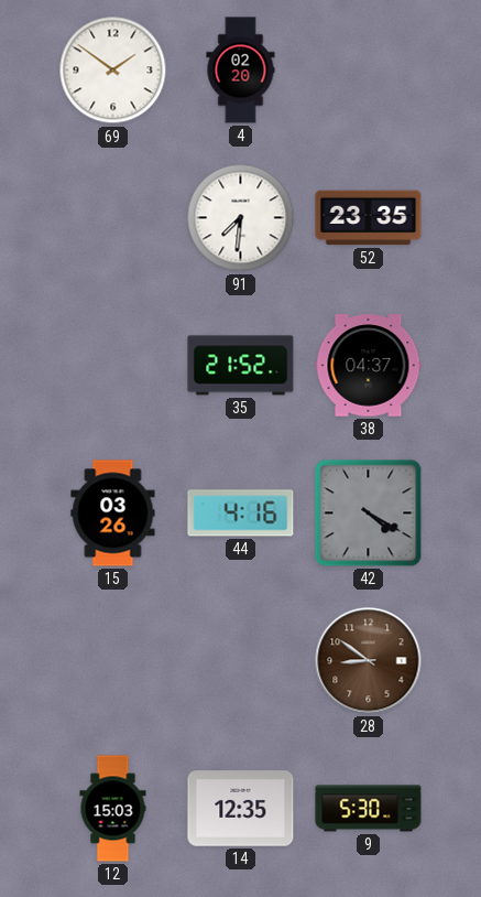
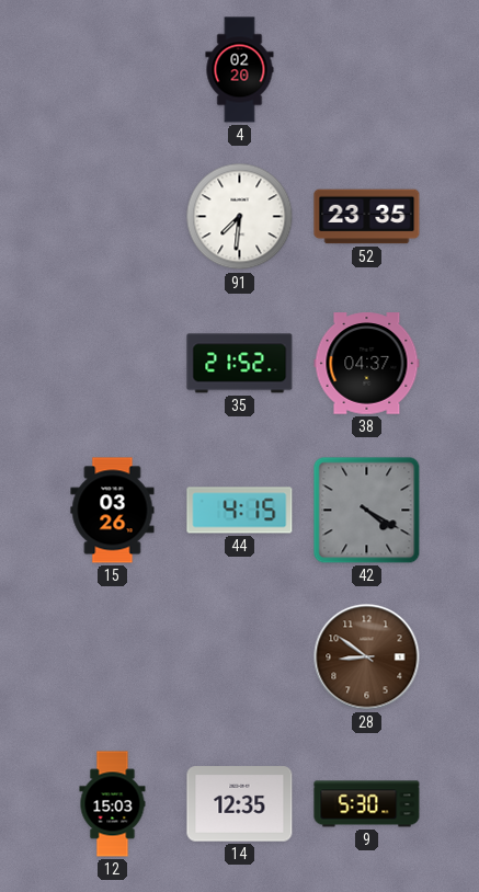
69: 1:51 -> none (113, 71)
44: 4:16 -> 4:15 (240, 511)
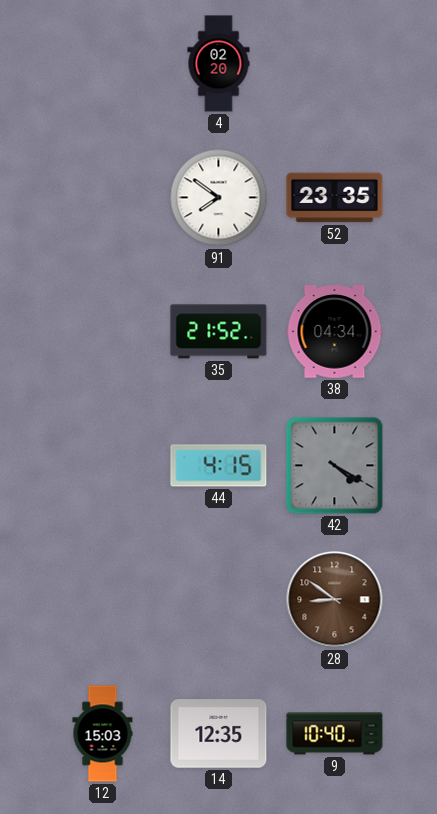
91: 7:31 -> 7:51 (219, 198)
38: 04:37 -> 04:34 (335, 332)
15: 03:26 -> none (113, 511)
9: 5:30 -> 10:40 (335, 734)
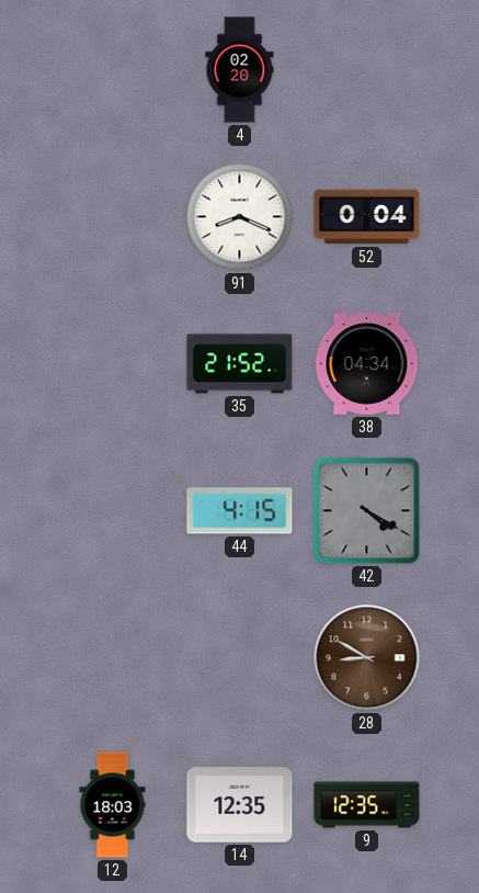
91: 7:51 -> 8:19 (240, 217)
52: 23:35 -> 0:04 (367, 217)
28: 8:51 -> 8:50 (367, 658)
12: 15:03 -> 18:03 (113, 805)
9: 10:40 -> 12:35 (367, 805)
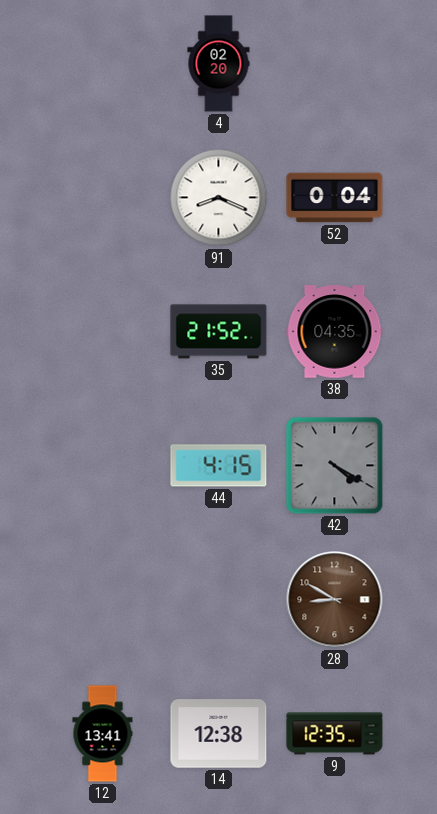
38: 04:34 -> 04:35 (335, 332)
12: 18:03 -> 13:41 (103, 734)
14: 12:35 -> 12:38 (219, 734)
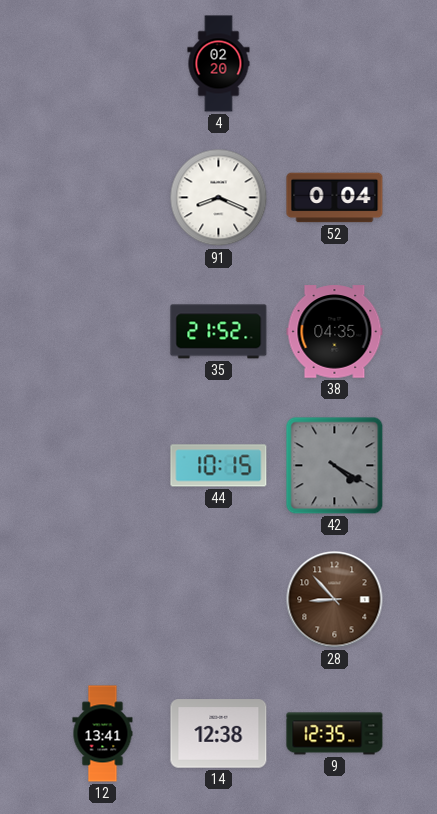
44: 4:15 -> 10:15 (219, 466)
28: 8:50 -> 8:53 (335, 600)
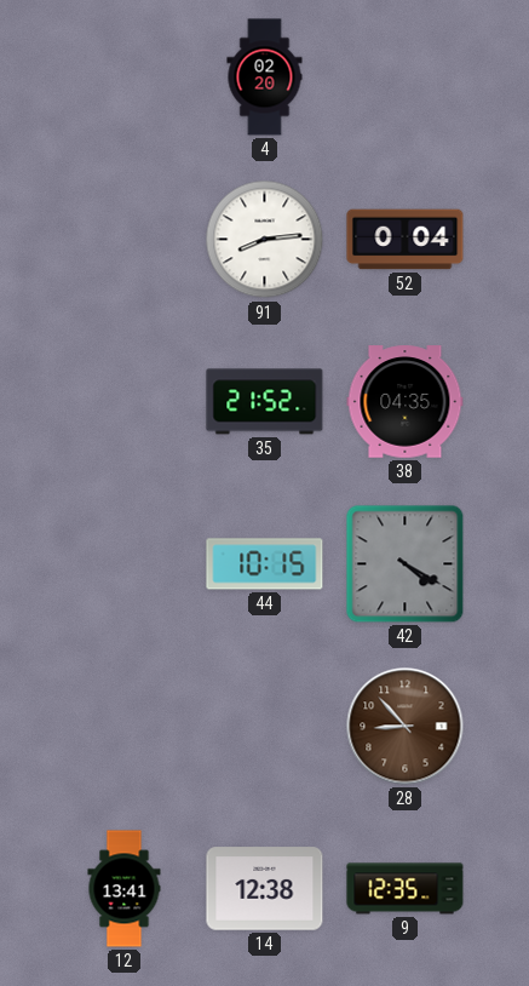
91: 8:19 -> 8:14 (265, 240)
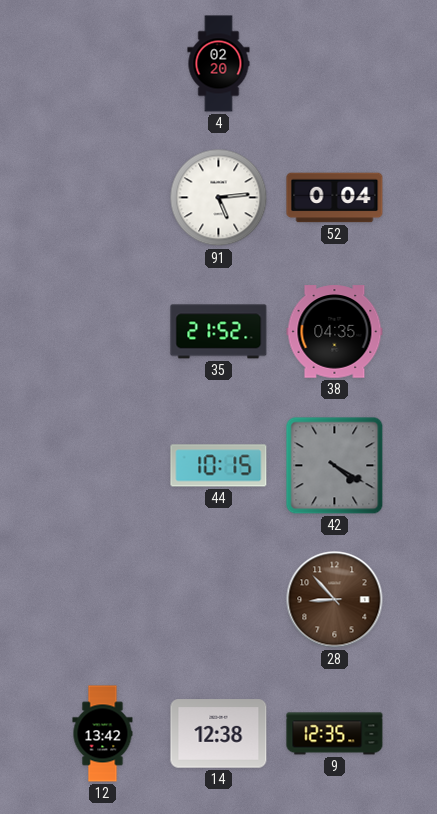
91: 8:14 -> 5:14 (219, 198)
12: 13:41 -> 13:42 (103, 734)
